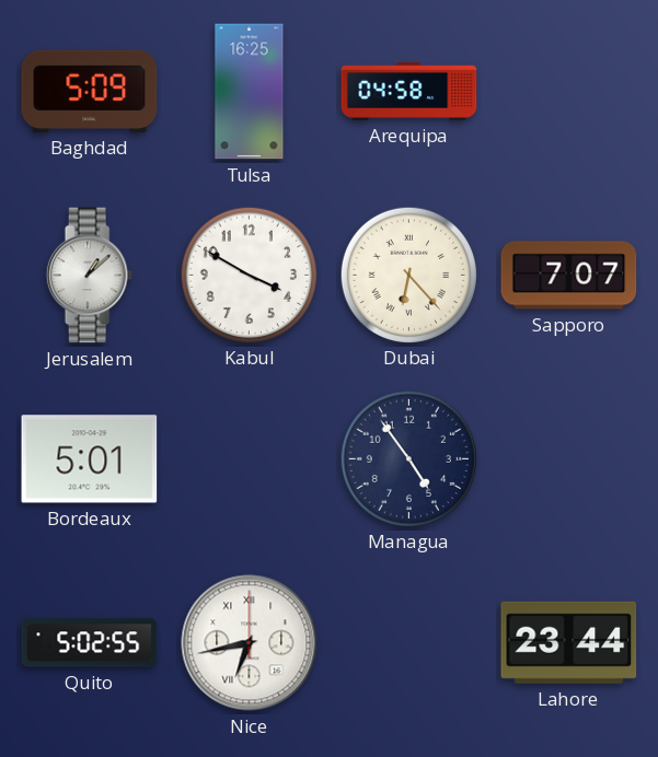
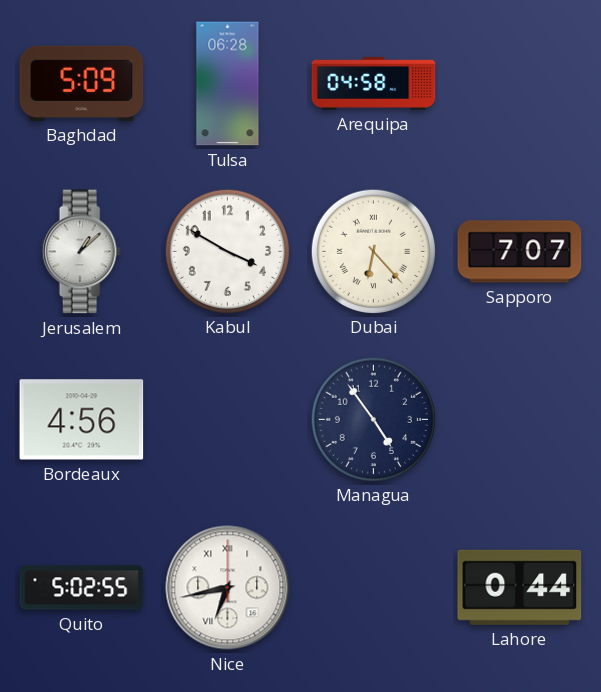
Tulsa: 16:25 -> 06:28 (228, 84)
Bordeaux: 5:01 -> 4:56 (82, 420)
Lahore: 23:44 -> 0:44 (520, 587)
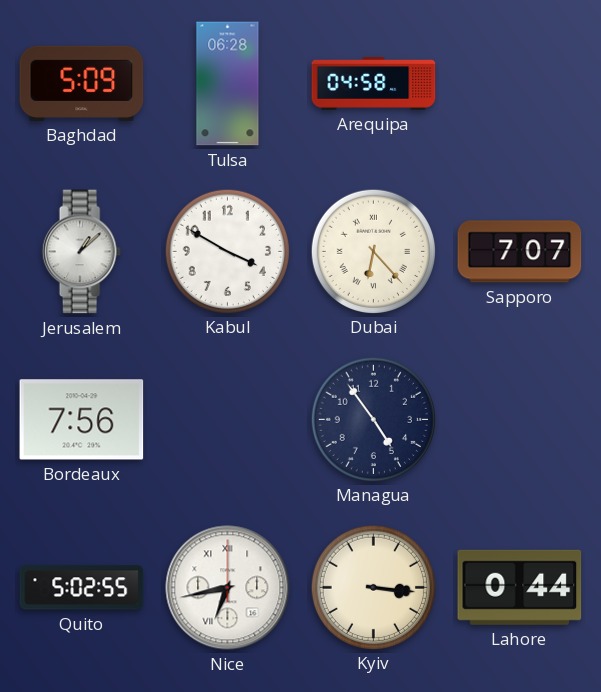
Bordeaux: 4:56 -> 7:56 (82, 420)
Kyiv: none -> 3:16 (373, 587)
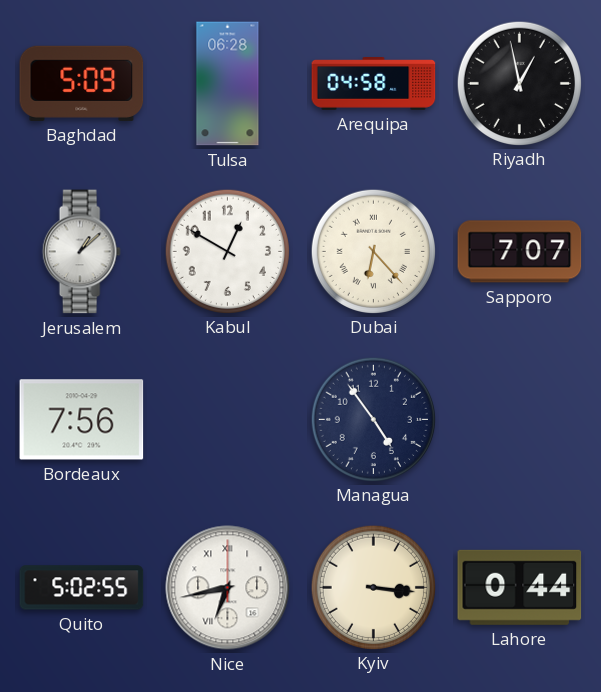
Riyadh: none -> 12:58 (519, 83)
Kabul: 3:50 -> 12:50 (227, 251)
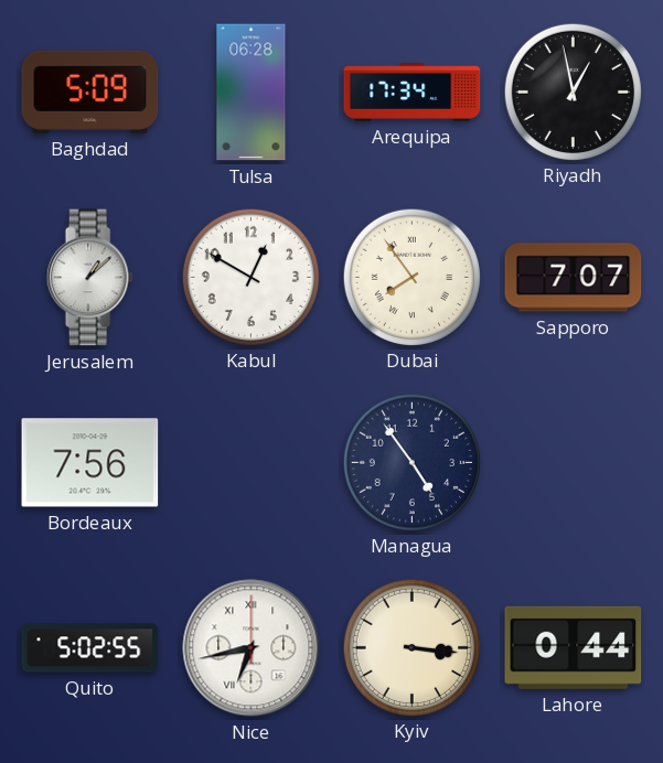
Arequipa: 04:58 -> 17:34 (413, 93)
Dubai: 6:23 -> 7:54 (411, 277)
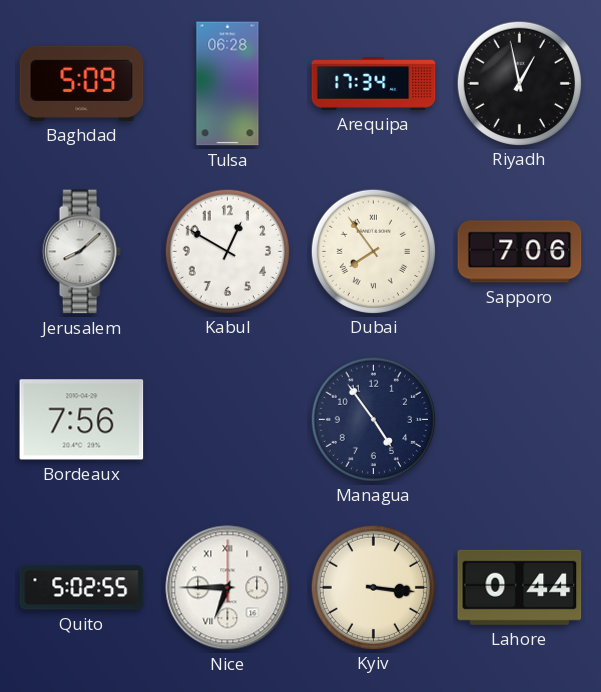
Jerusalem: 1:08 -> 8:08 (81, 252)
Sapporo: 7:07 -> 7:06 (520, 252)
Nice: 6:43 -> 6:45 (228, 588)
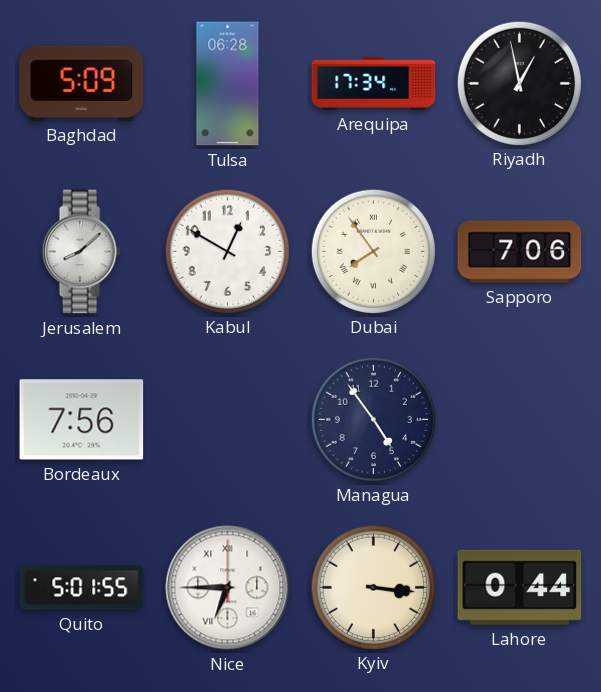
Quito: 5:02 -> 5:01 (82, 588)
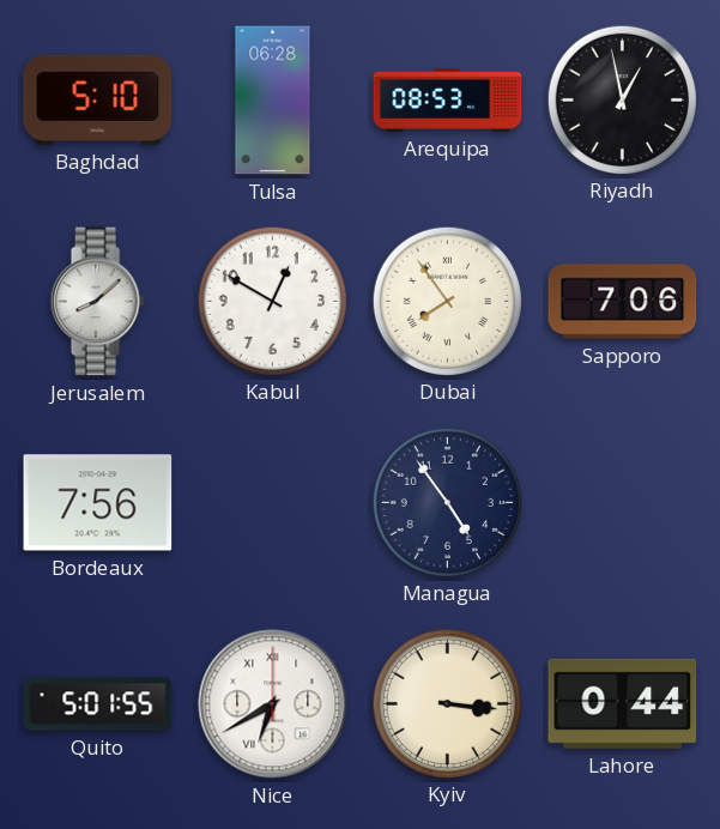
Baghdad: 5:09 -> 5:10 (98, 99)
Arequipa: 17:34 -> 08:53 (448, 101)
Nice: 6:45 -> 6:40 (273, 704)
